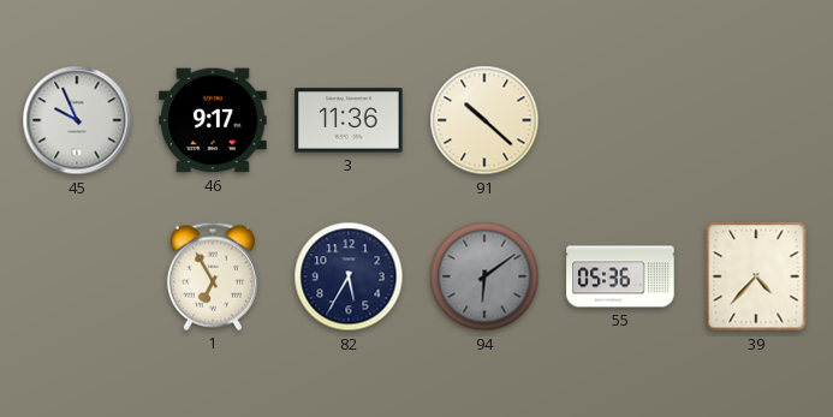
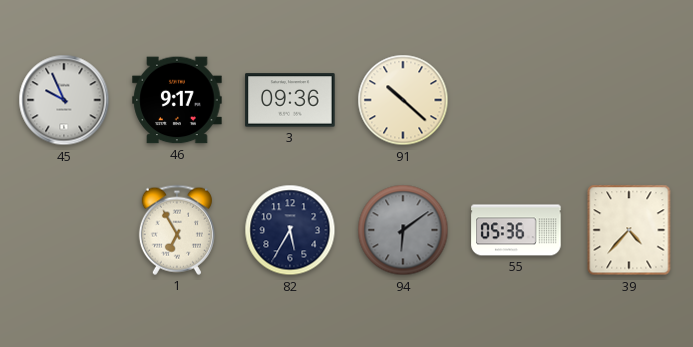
3: 11:36 -> 09:36 (290, 100)
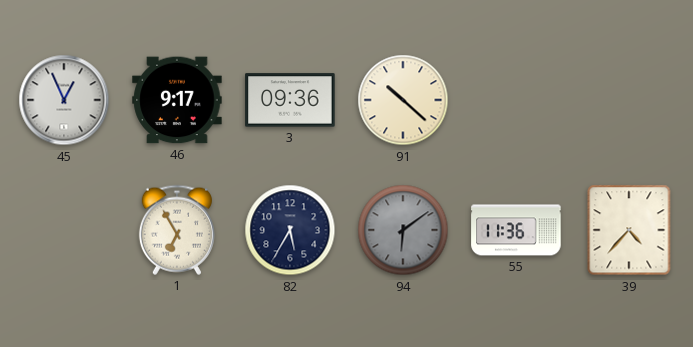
45: 9:56 -> 12:56 (64, 100)
55: 05:36 -> 11:36 (516, 230)
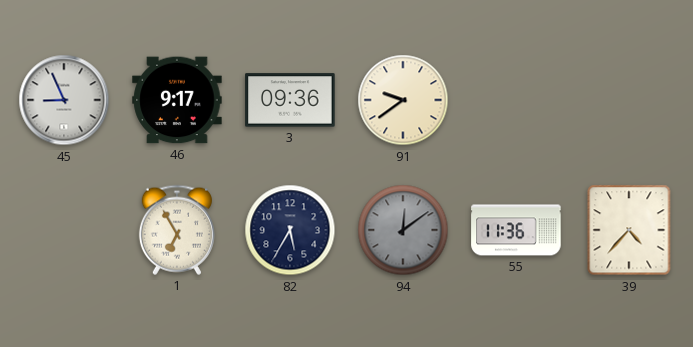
45: 12:56 -> 8:56 (64, 100)
91: 10:22 -> 9:39 (403, 100)
94: 6:09 -> 12:09 (403, 230)
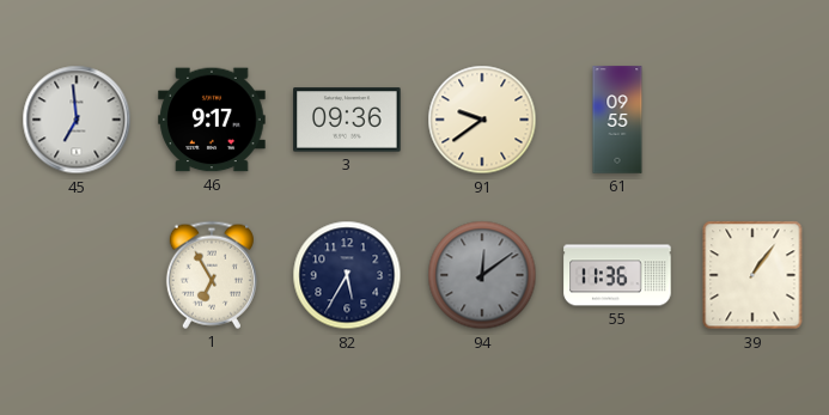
45: 8:56 -> 6:59 (77, 120)
61: none -> 09:55 (617, 120)
39: 4:37 -> 1:06 (752, 275)
